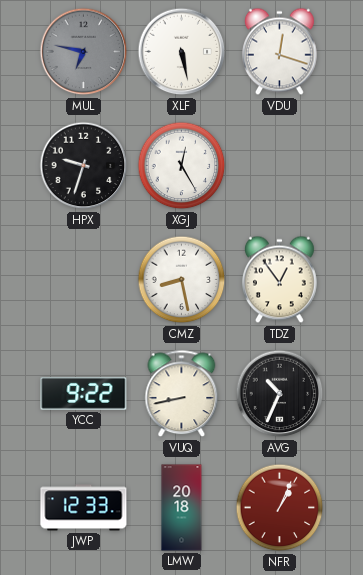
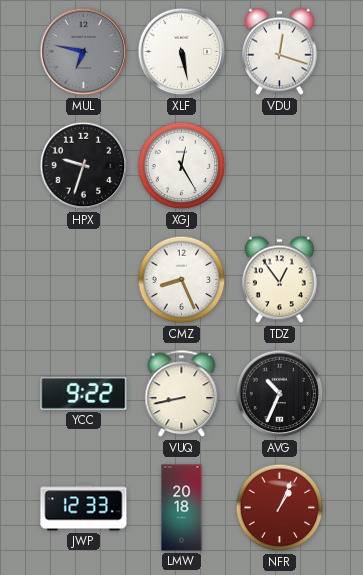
CMZ: 8:28 -> 8:26 (182, 280)
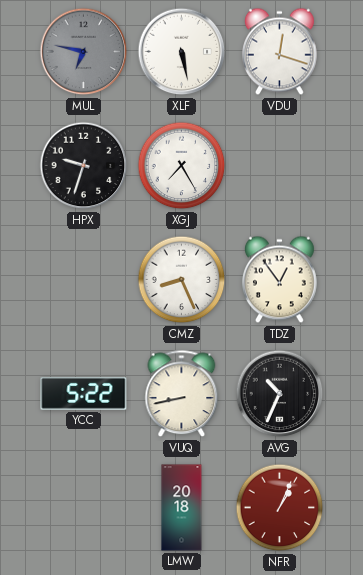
XGJ: 12:25 -> 7:25 (182, 166)
YCC: 9:22 -> 5:22 (84, 393)
JWP: 12:33 -> none (84, 508)
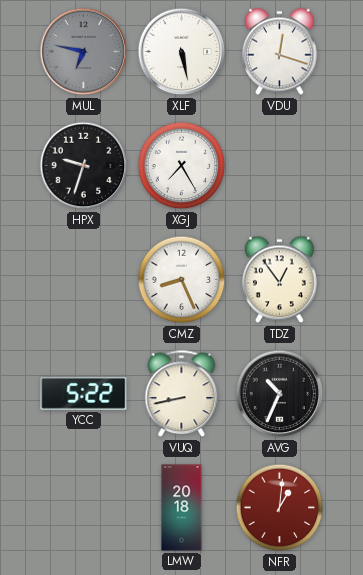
NFR: 1:04 -> 1:01 (280, 508)
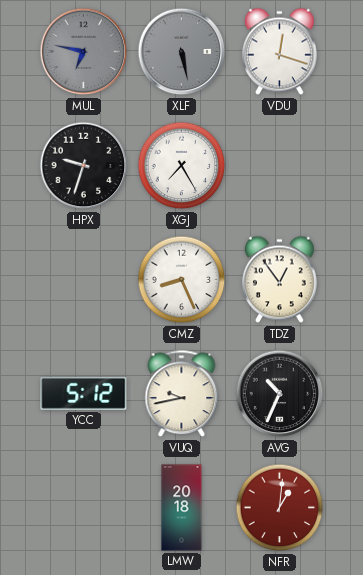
XLF dial: white -> grey (182, 52)
YCC: 5:22 -> 5:12 (84, 393)
VUQ: 8:43 -> 9:43 (182, 394)
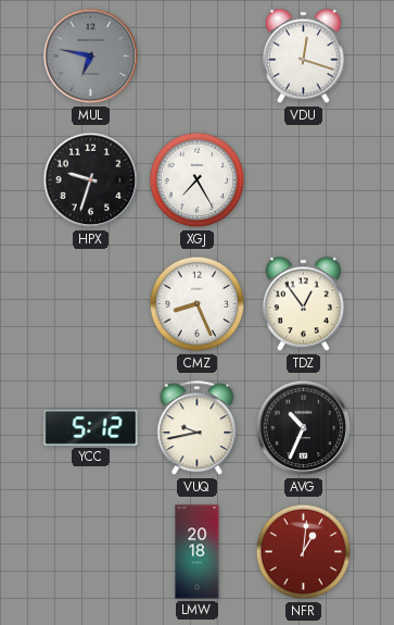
XLF: 5:28 -> none (182, 52)
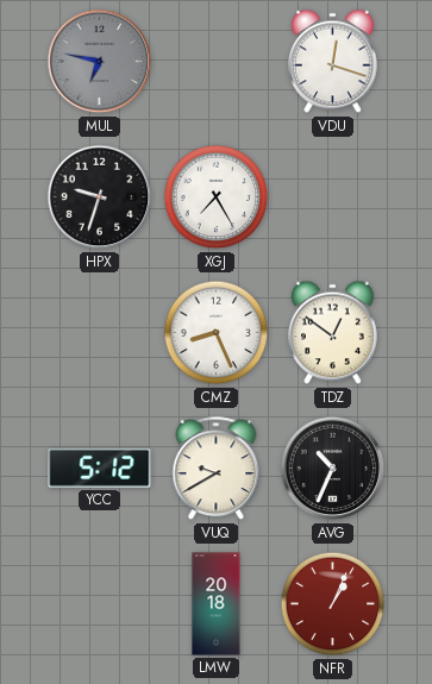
TDZ: 12:54 -> 12:51 (333, 333)
VUQ: 9:43 -> 9:40 (217, 469)
NFR: 1:01 -> 1:04 (333, 604)
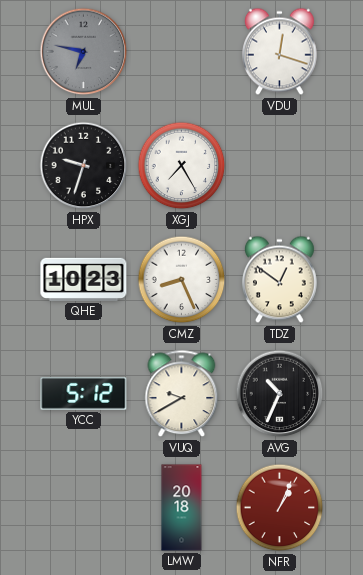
QHE: none -> 10:23 (84, 279)
